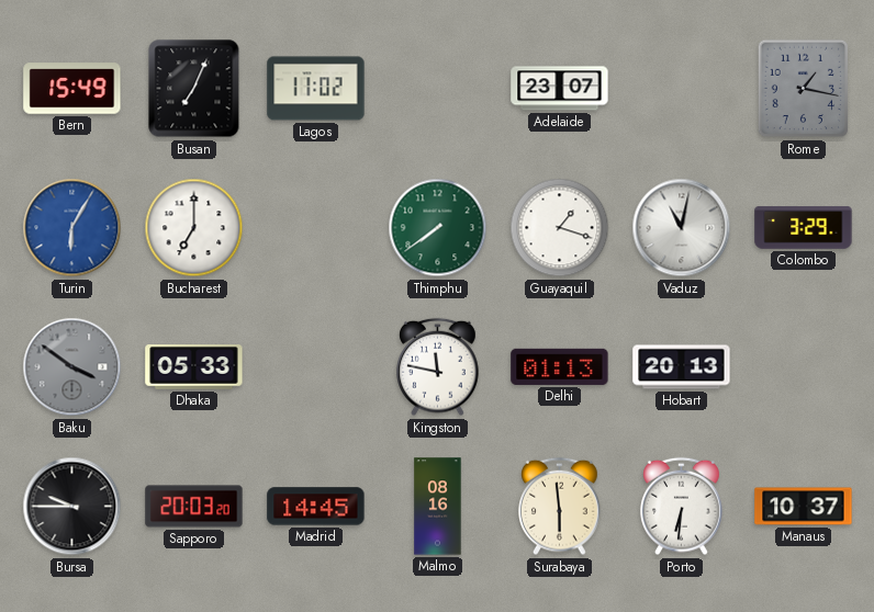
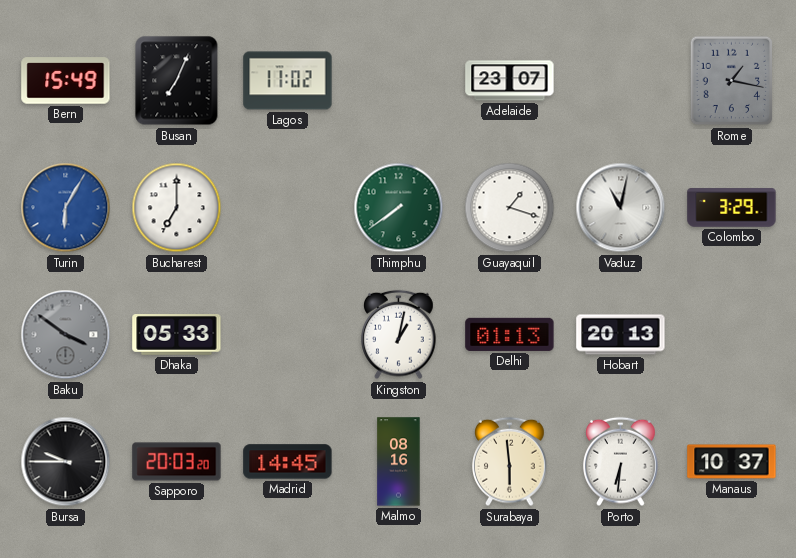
Kingston: 11:47 -> 1:02 (399, 335)
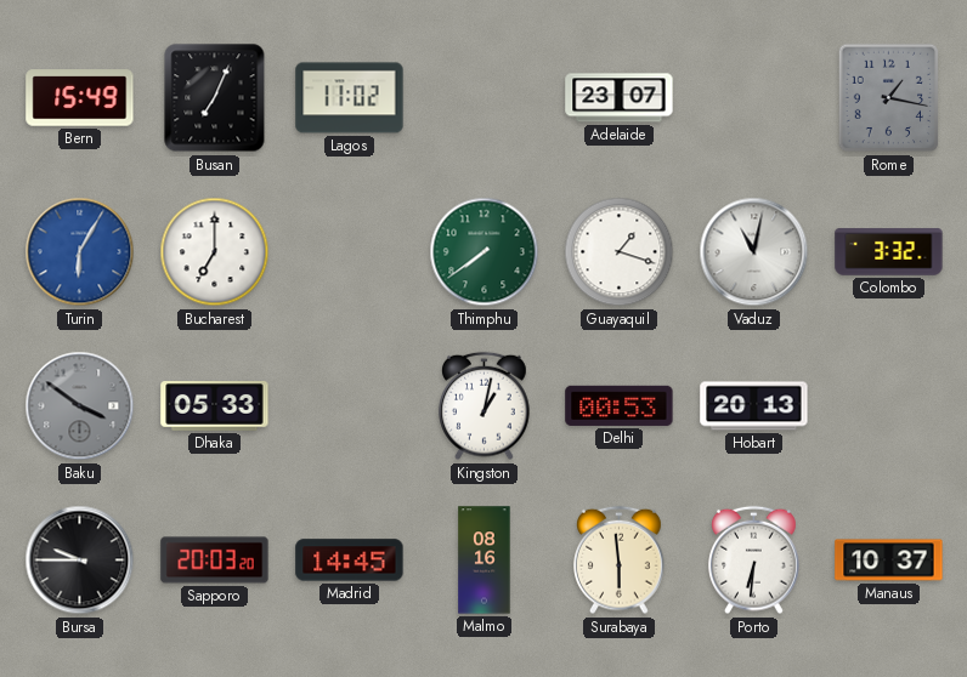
Colombo: 3:29 -> 3:32 (889, 252)
Delhi: 01:13 -> 00:53 (620, 405)
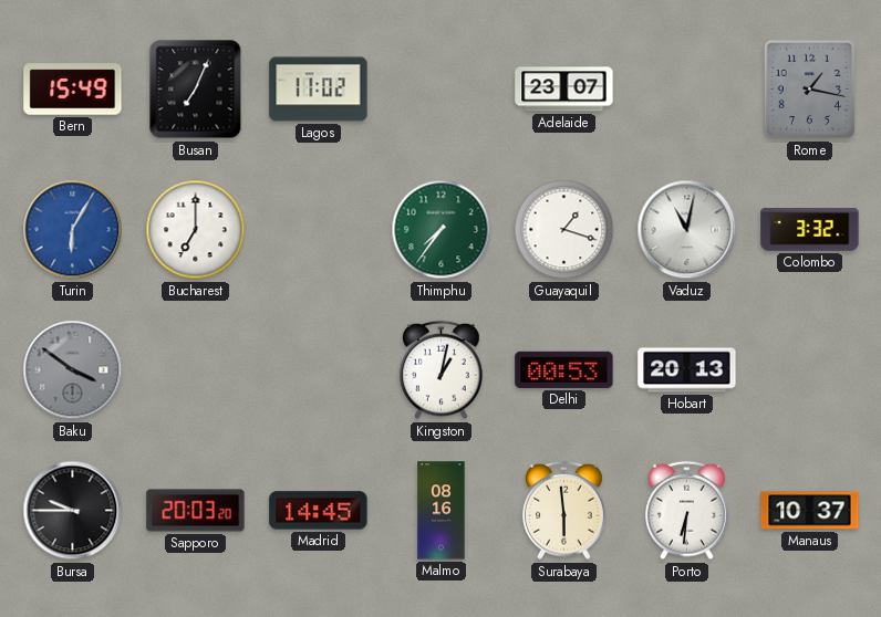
Thimphu: 7:39 -> 7:36 (442, 230)
Dhaka: 05:33 -> none (215, 406)
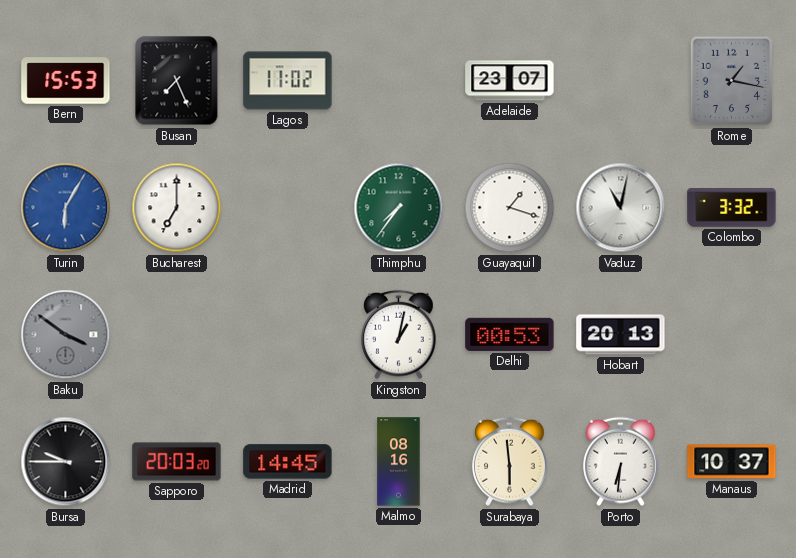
Bern: 15:49 -> 15:53 (66, 81)
Busan: 7:04 -> 7:26 (177, 81)
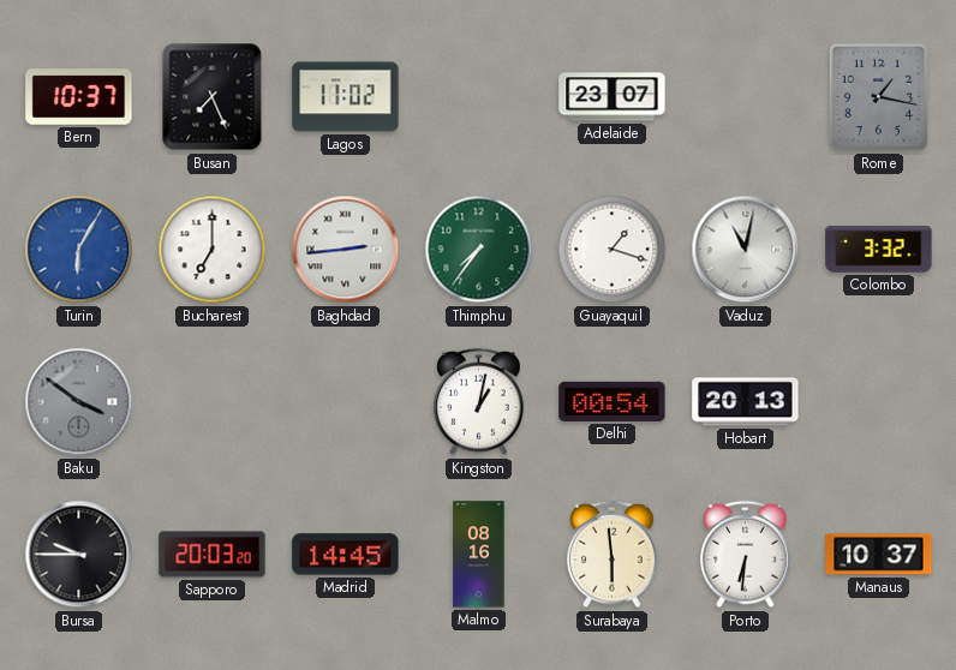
Bern: 15:53 -> 10:37 (79, 97)
Baghdad: none -> 2:44 (346, 250)
Delhi: 00:53 -> 00:54 (613, 401)
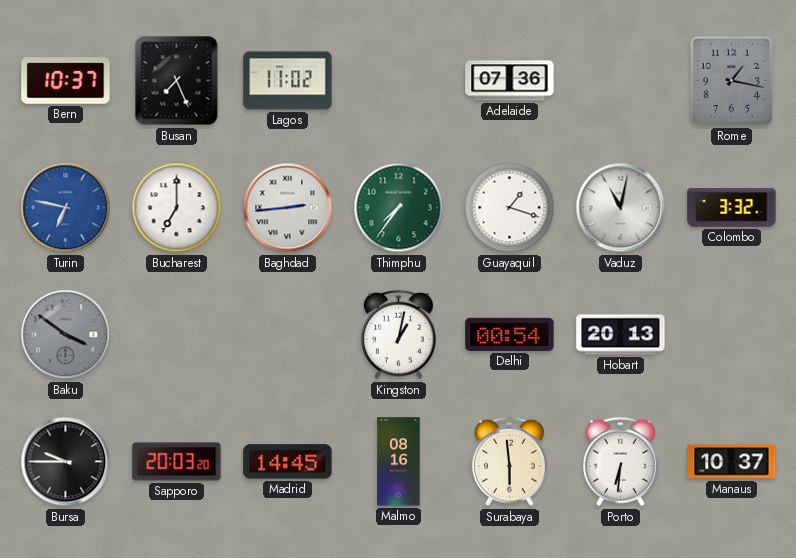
Adelaide: 23:07 -> 07:36 (510, 81)
Turin: 6:05 -> 6:47 (66, 208)
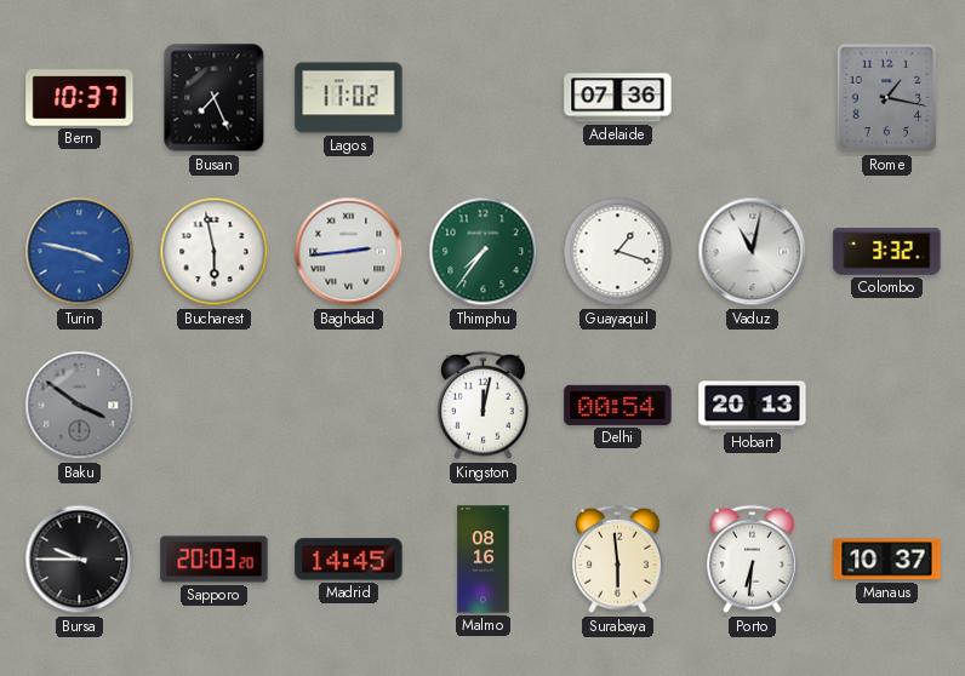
Turin: 6:47 -> 3:47 (80, 252)
Bucharest: 7:00 -> 5:58 (215, 252)
Kingston: 1:02 -> 12:02 (484, 406)
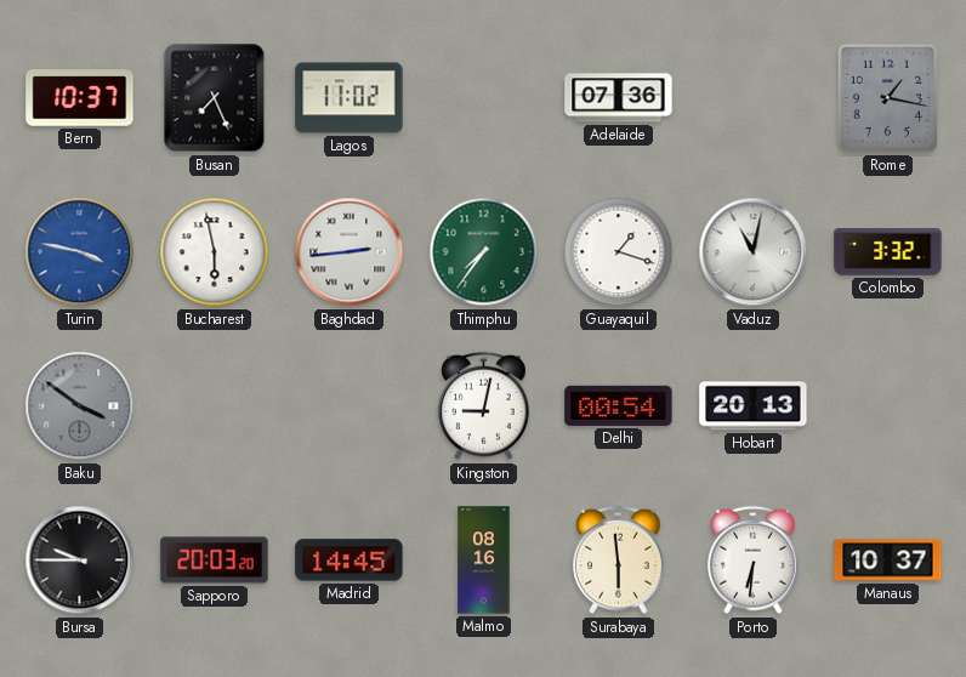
Kingston: 12:02 -> 9:02 (484, 406)
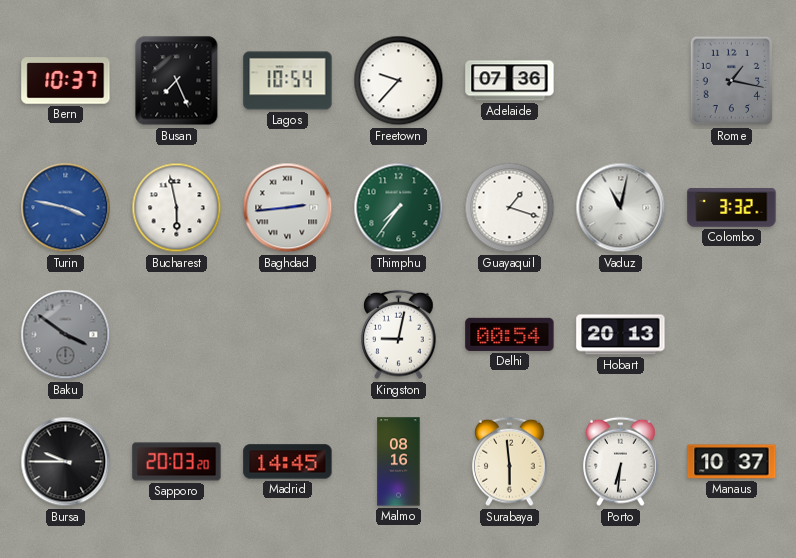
Lagos: 11:02 -> 10:54 (288, 81)
Freetown: none -> 9:37 (399, 81)
